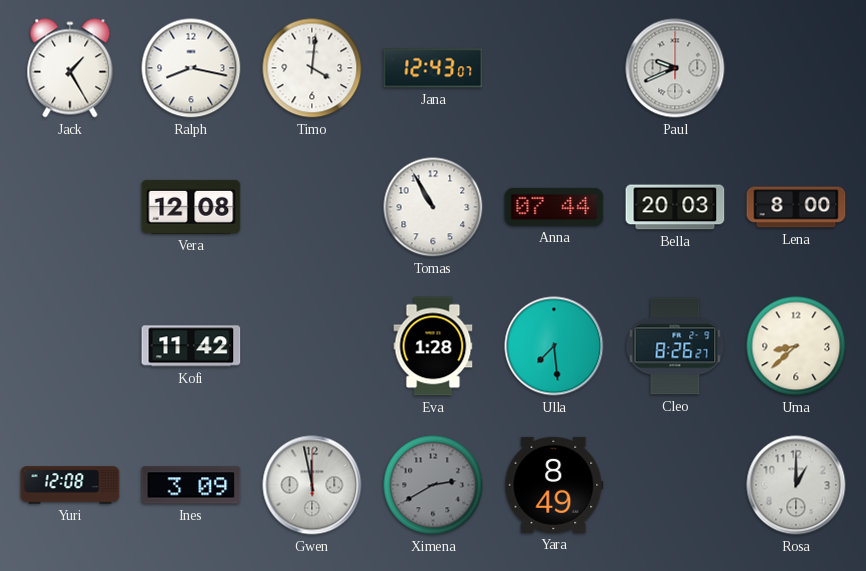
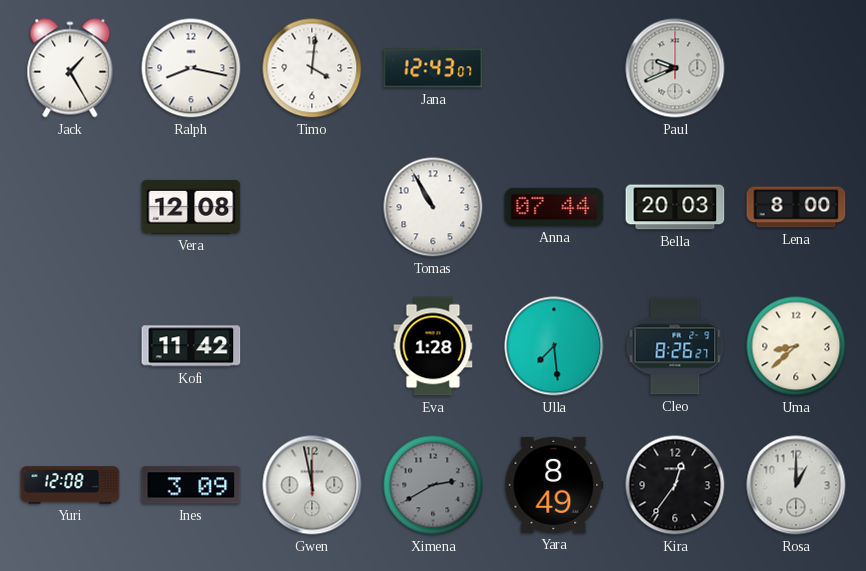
Kira: none -> 12:36 (675, 485)
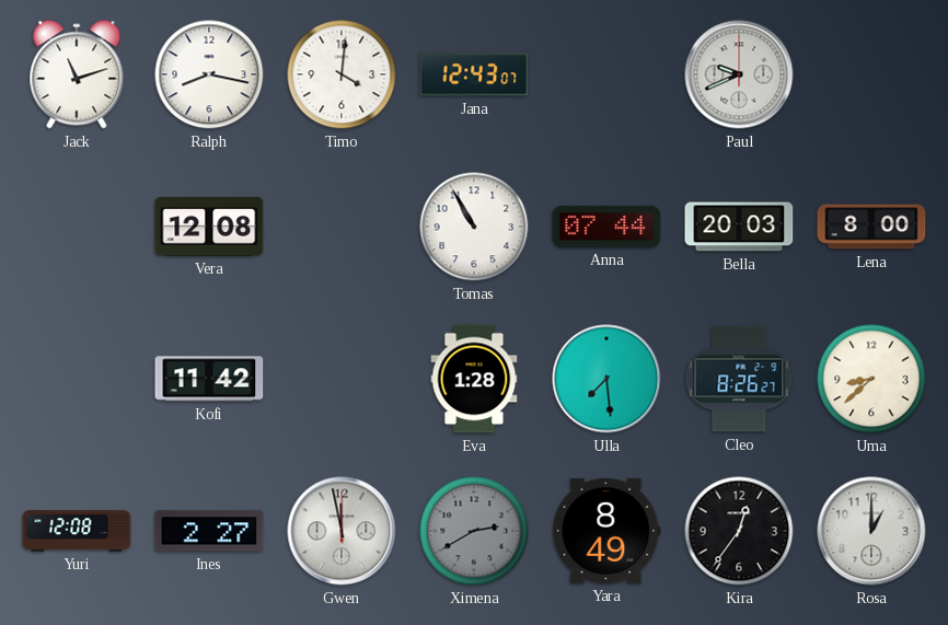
Jack: 1:25 -> 11:12 (77, 74)
Ines: 3:09 -> 2:27 (209, 531)
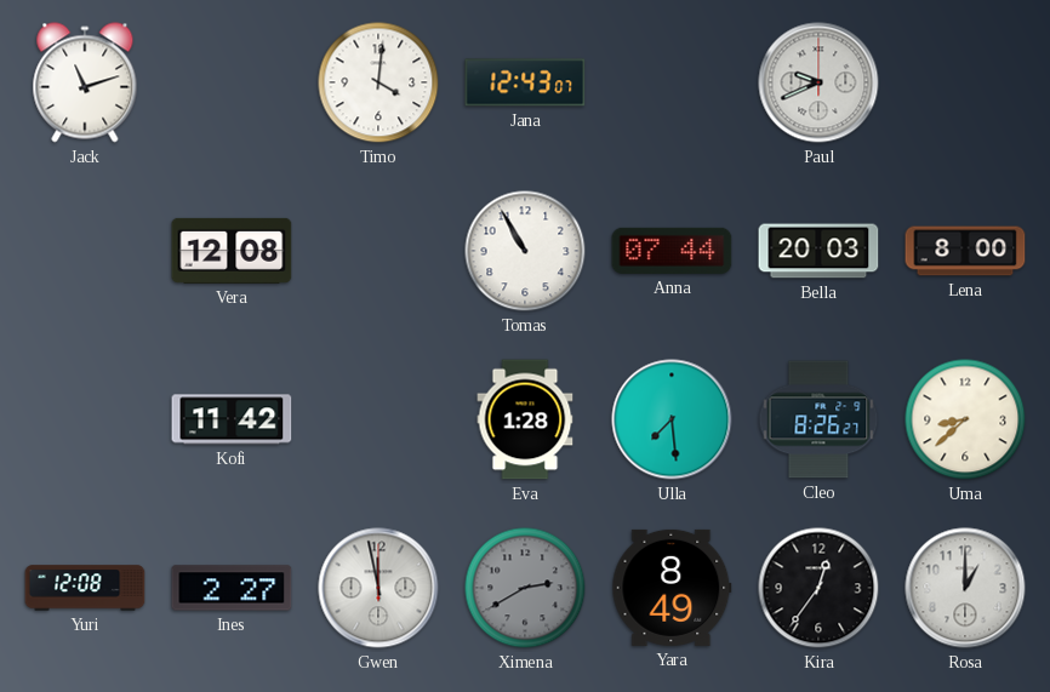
Ralph: 8:17 -> none (209, 74)
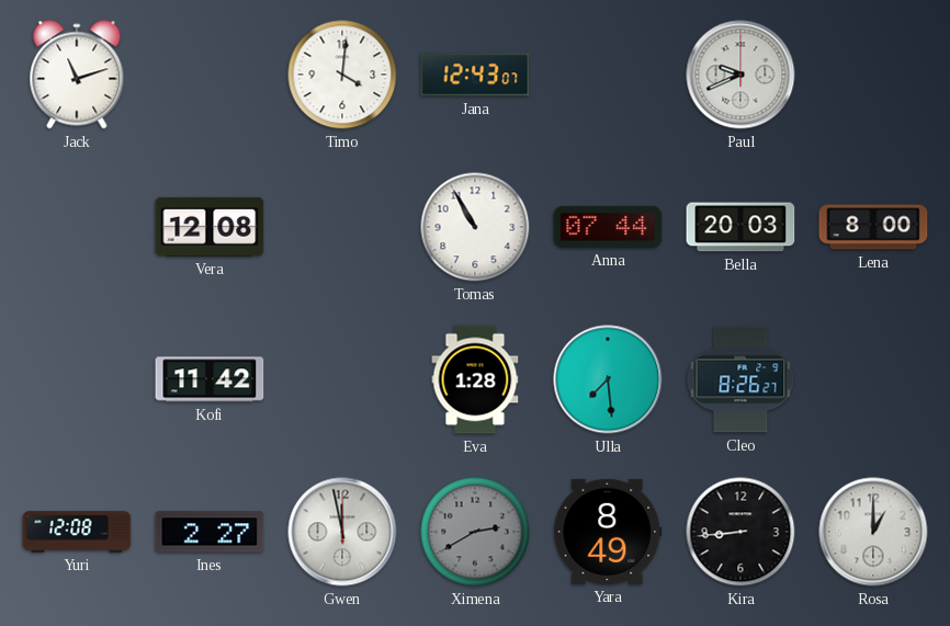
Uma: 8:38 -> none (965, 419)
Kira: 12:36 -> 8:44 (740, 532)
